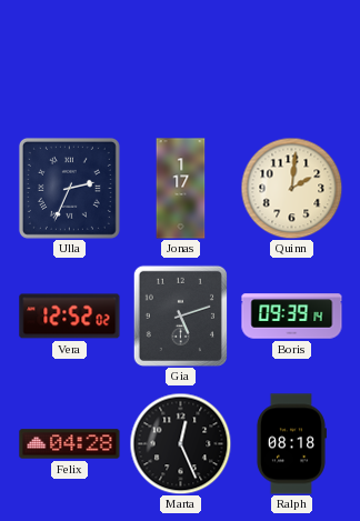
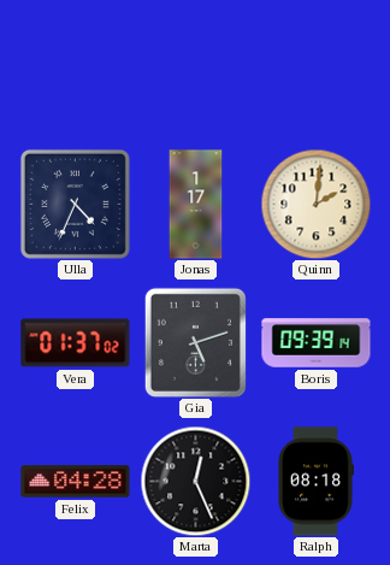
Ulla: 2:34 -> 4:34 (75, 204)
Vera: 12:52 -> 01:37 (76, 343)
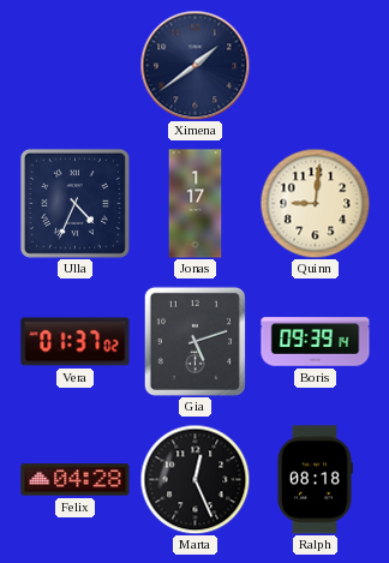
Ximena: none -> 1:39 (194, 65)
Quinn: 2:01 -> 9:01 (315, 203)
